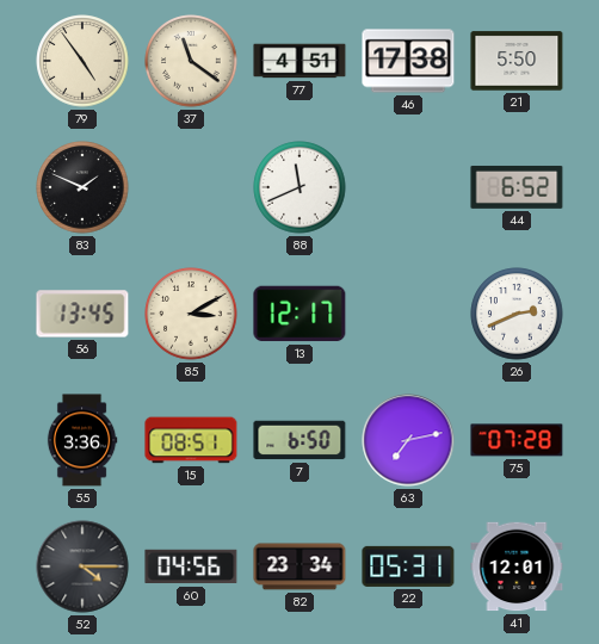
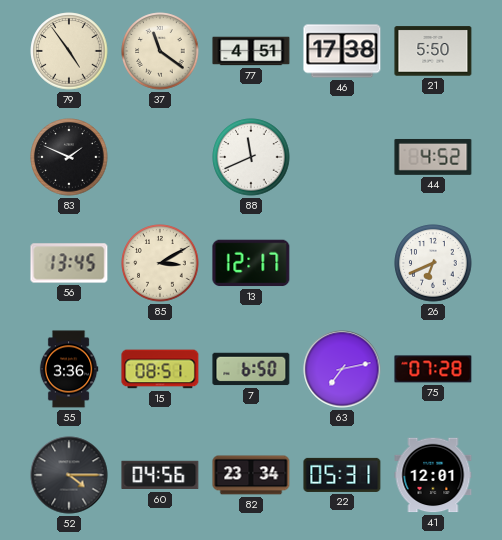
44: 6:52 -> 4:52 (433, 157)
26: 2:41 -> 6:41 (433, 263)
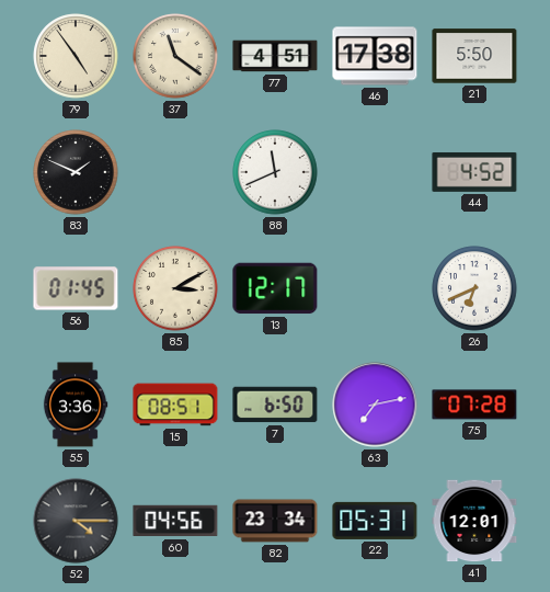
56: 13:45 -> 01:45 (76, 288)
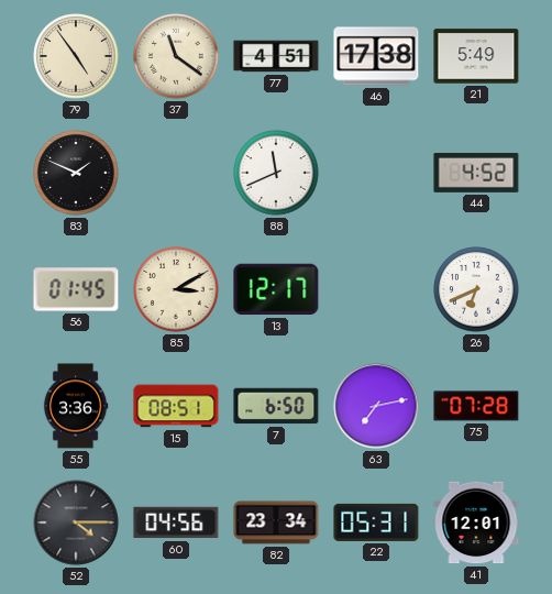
21: 5:50 -> 5:49 (476, 56)
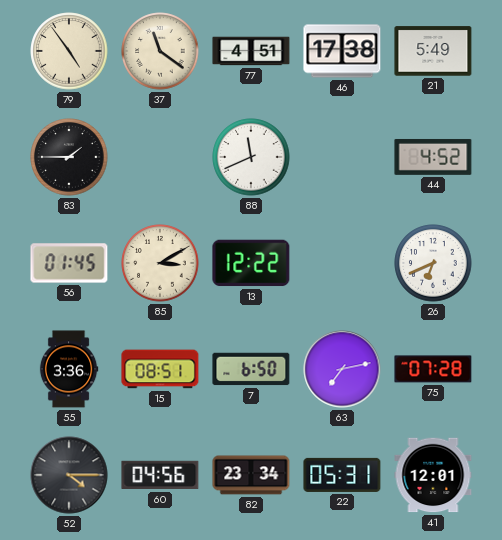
83: 1:49 -> 1:45 (69, 157)
13: 12:17 -> 12:22 (251, 263)
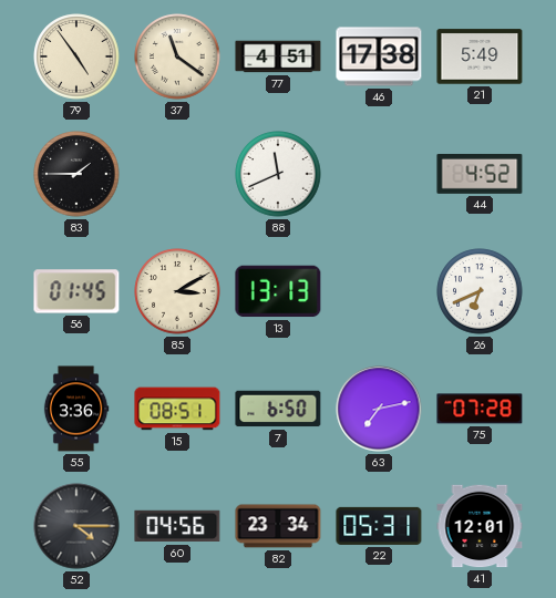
13: 12:22 -> 13:13 (278, 291)
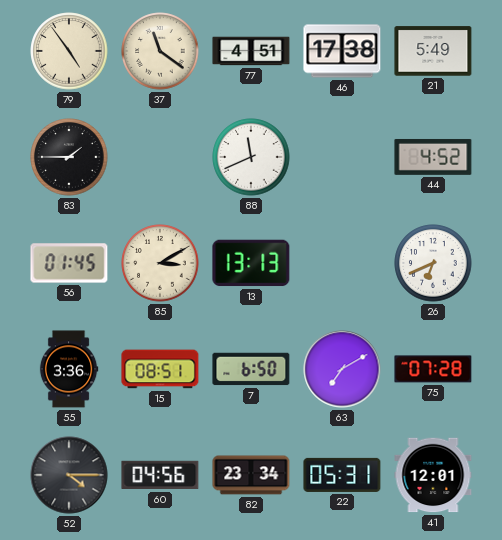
63: 7:13 -> 7:10 (342, 369)
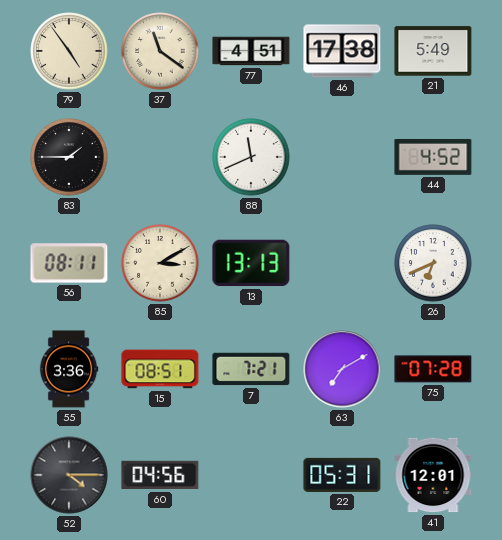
56: 01:45 -> 08:11 (69, 263)
7: 6:50 -> 7:21 (251, 369)
82: 23:34 -> none (251, 475)
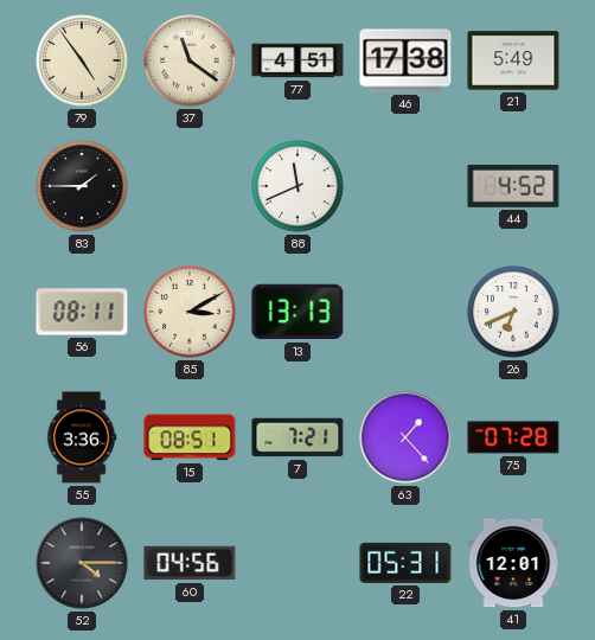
63: 7:10 -> 1:23 (405, 437)
